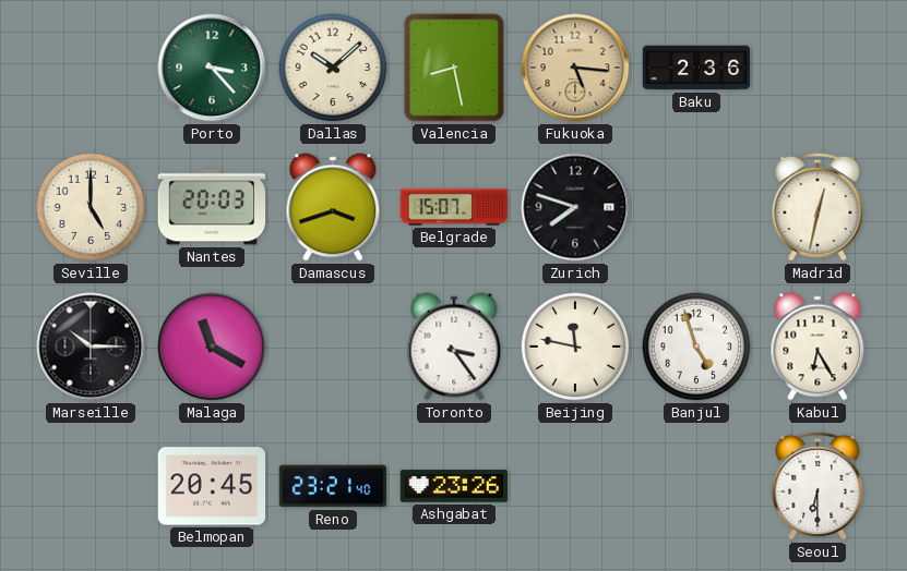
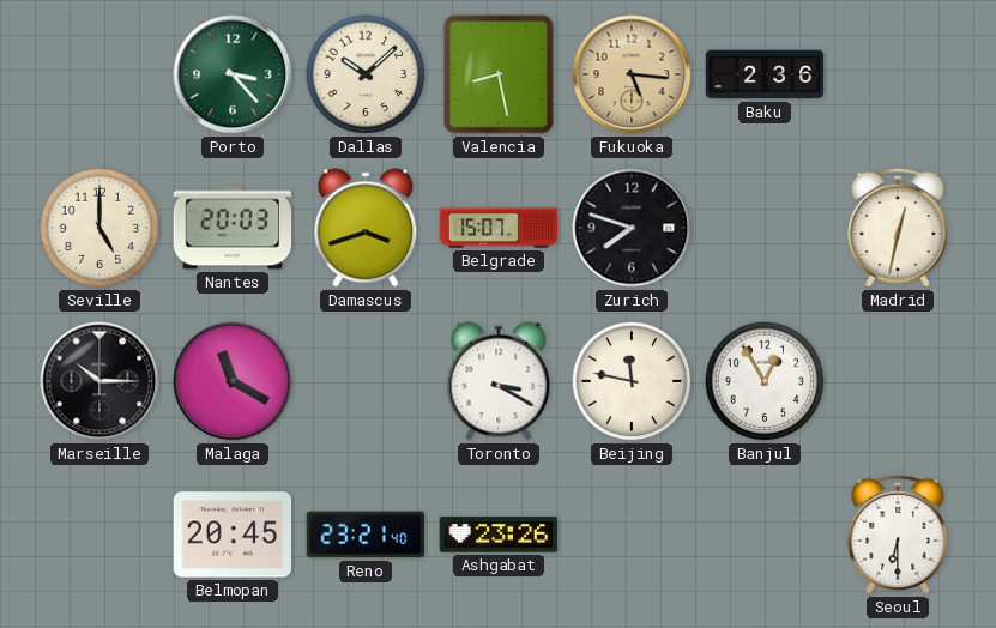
Toronto: 3:24 -> 3:20 (499, 381)
Banjul: 4:57 -> 12:55 (765, 381)
Kabul: 6:25 -> none (818, 347)
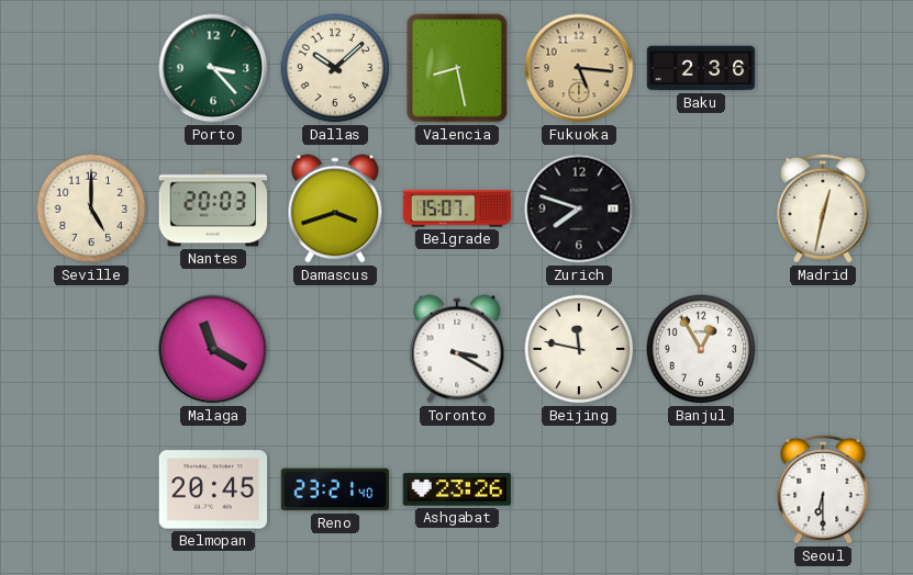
Marseille: 10:15 -> none (99, 381)
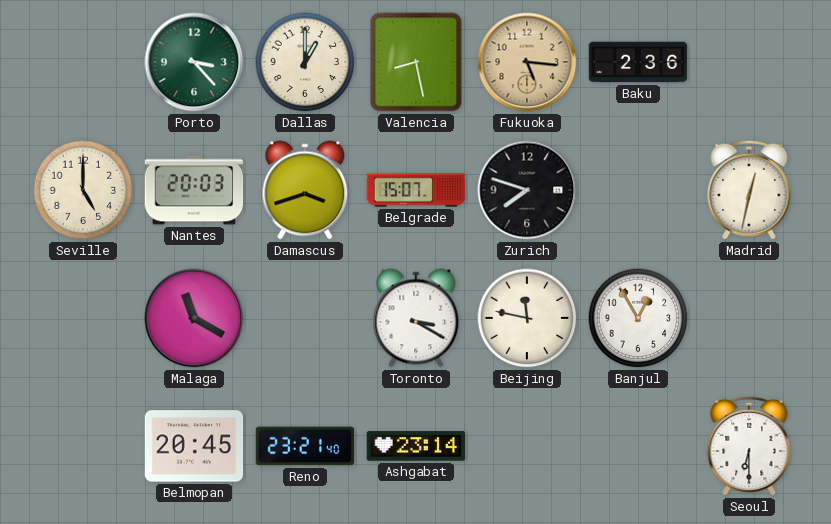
Dallas: 10:08 -> 1:00 (305, 62)
Ashgabat: 23:26 -> 23:14 (416, 446)
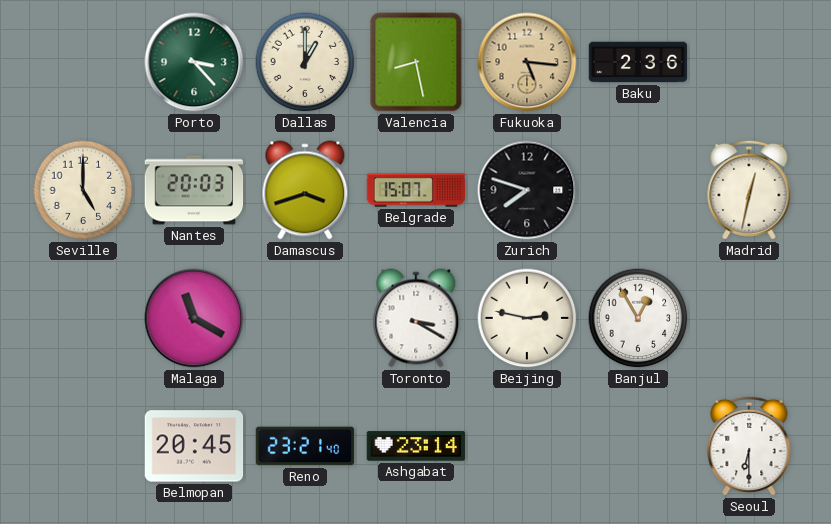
Beijing: 11:47 -> 2:47 (527, 318)
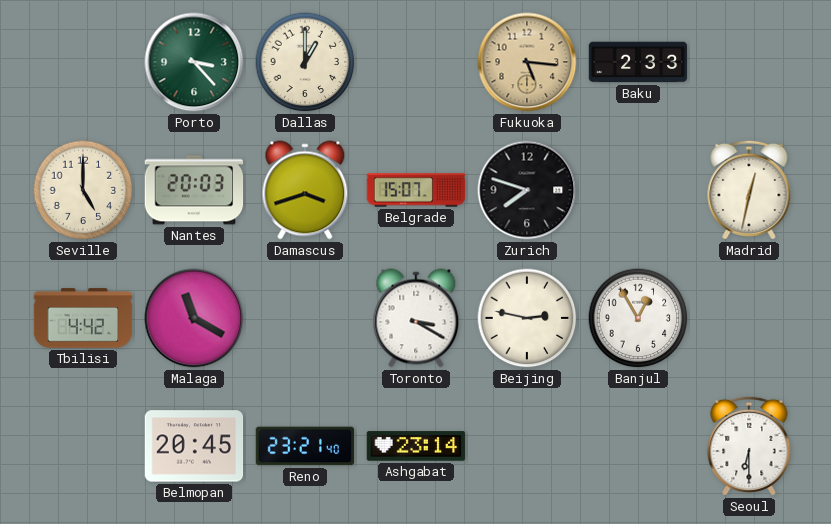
Valencia: 8:28 -> none (416, 62)
Baku: 2:36 -> 2:33 (638, 62)
Tbilisi: none -> 4:42 (83, 318)
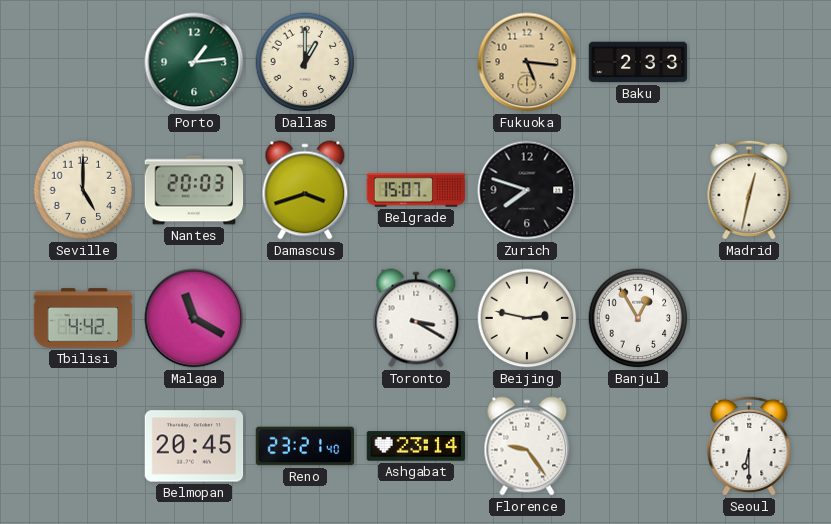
Porto: 3:23 -> 1:14 (194, 62)
Florence: none -> 9:24 (527, 446)
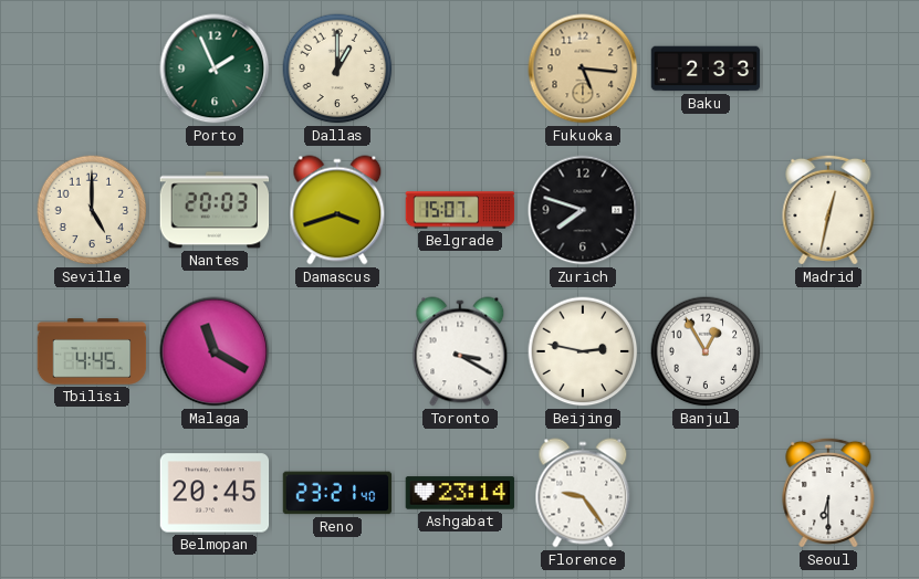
Porto: 1:14 -> 1:56 (215, 69)
Tbilisi: 4:42 -> 4:45 (92, 351)
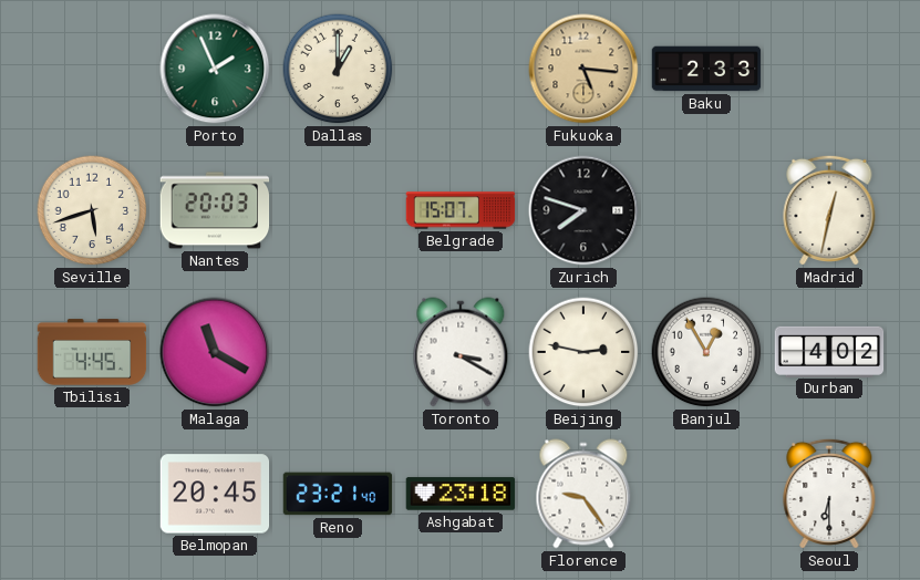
Seville: 5:00 -> 5:42 (92, 210)
Damascus: 3:42 -> none (337, 210)
Durban: none -> 4:02 (829, 351)
Ashgabat: 23:14 -> 23:18 (461, 494)
